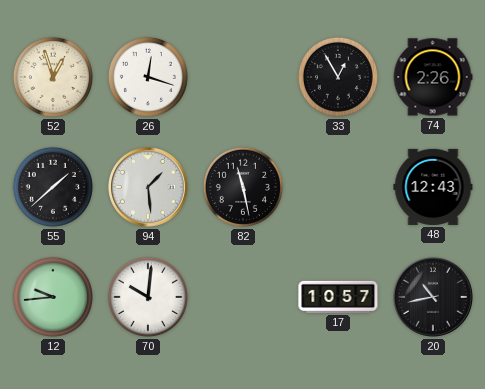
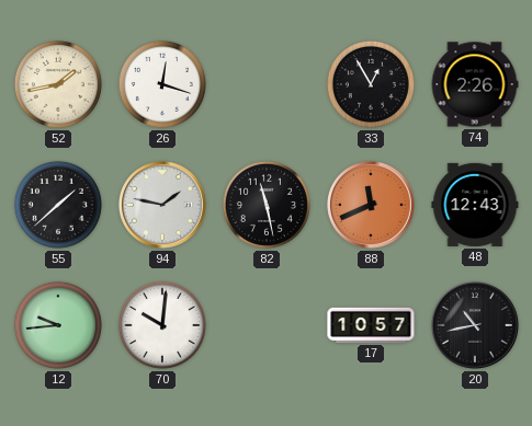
52: 12:57 -> 1:43 (58, 84)
94: 1:29 -> 1:47 (163, 206)
88: none -> 11:41 (372, 206)
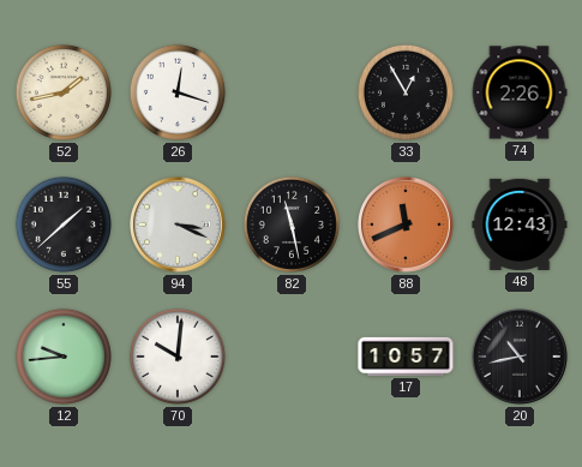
94: 1:47 -> 3:19 (179, 226)
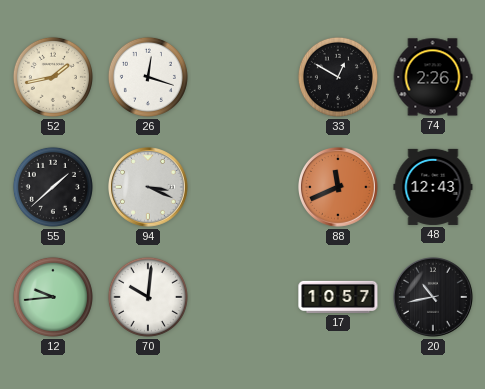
33: 12:55 -> 12:50 (338, 77)
82: 11:28 -> none (292, 224)
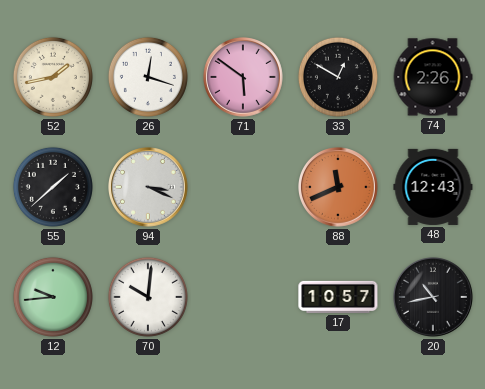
71: none -> 5:51 (244, 78)
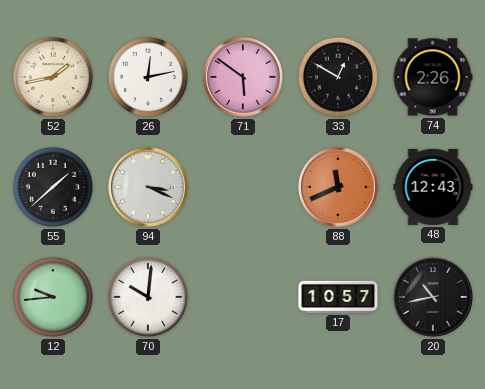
26: 12:18 -> 12:13 (148, 77)
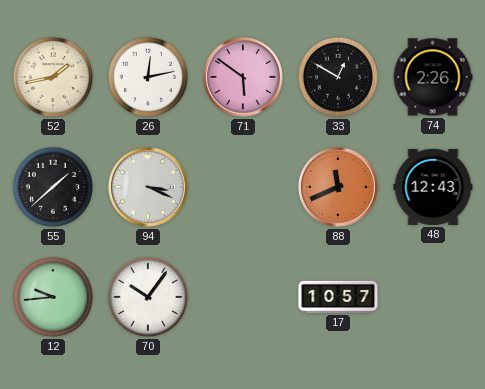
70: 10:01 -> 10:06 (148, 297)
20: 10:43 -> none (434, 298)
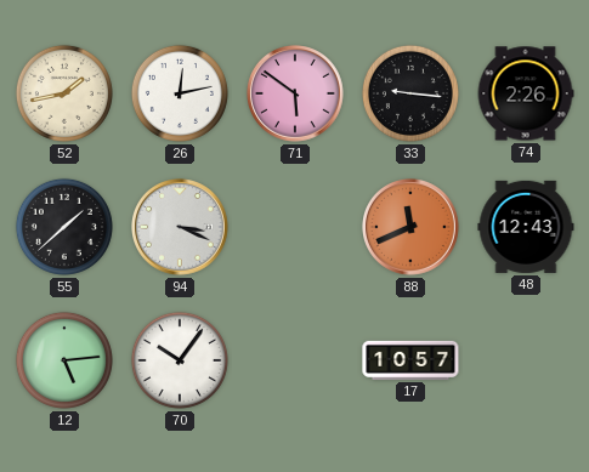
33: 12:50 -> 9:16 (410, 93)
12: 9:44 -> 5:14 (64, 360)
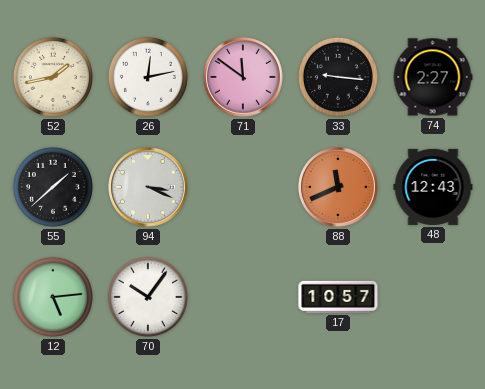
71: 5:51 -> 11:51 (244, 78)
74: 2:26 -> 2:27 (433, 77)
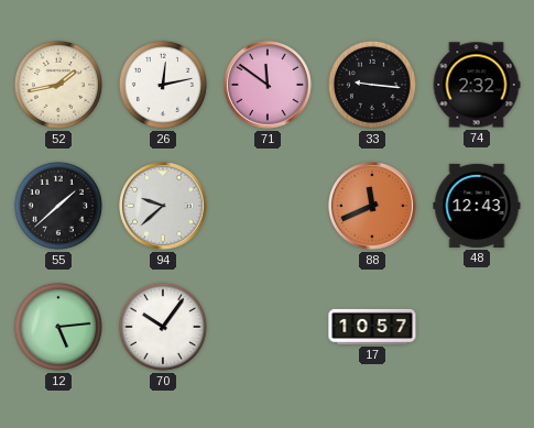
74: 2:27 -> 2:32 (477, 85)
94: 3:19 -> 9:38 (164, 207)
